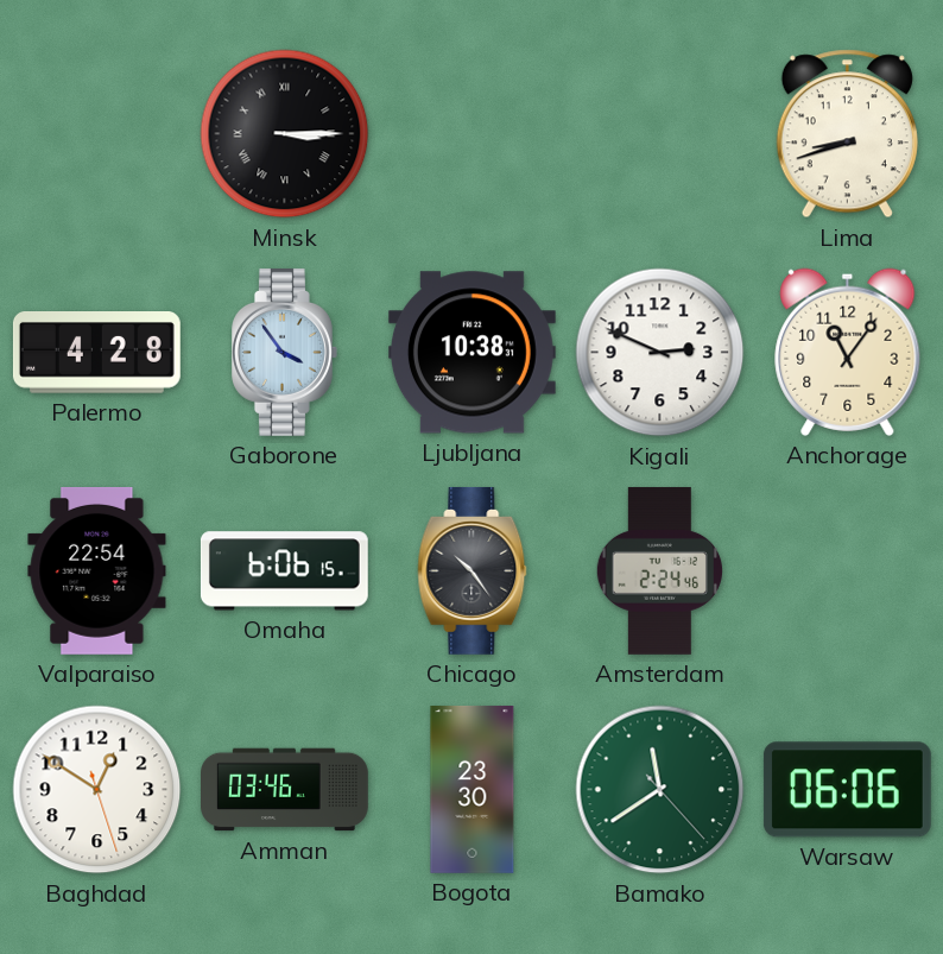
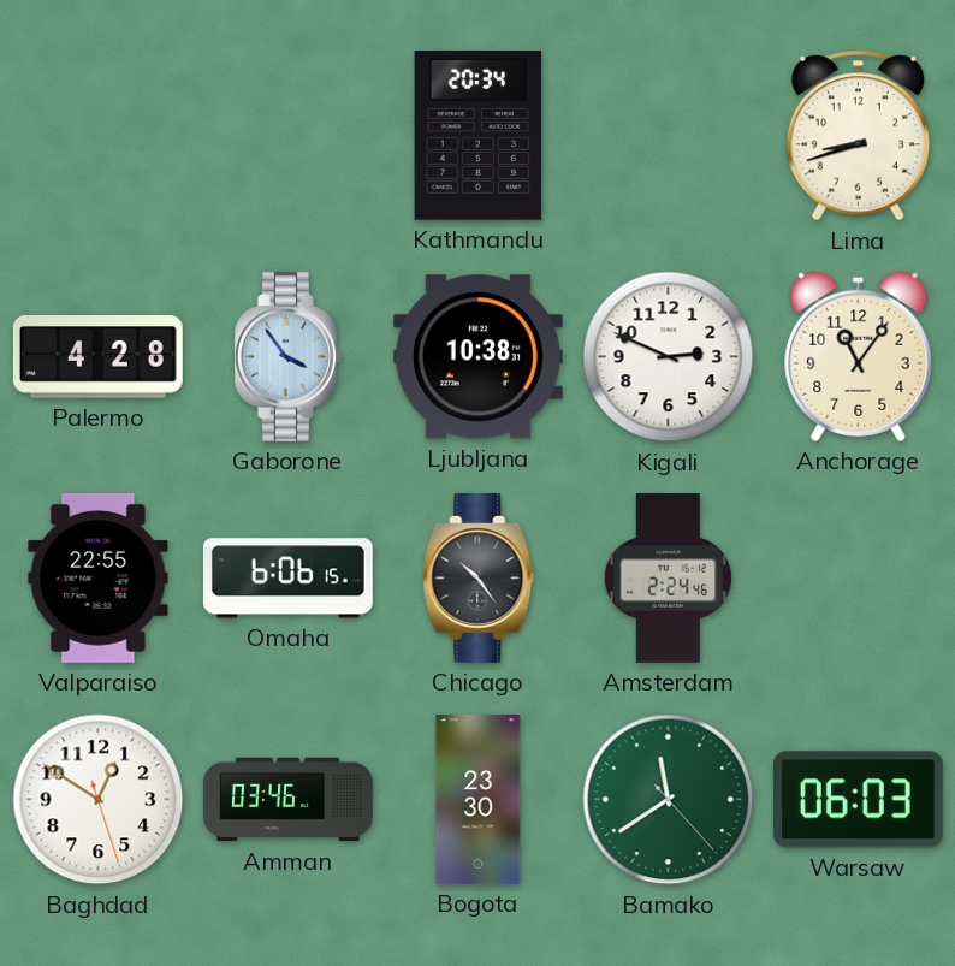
Minsk: 3:15 -> none (285, 134)
Kathmandu: none -> 20:34 (479, 135)
Valparaiso: 22:54 -> 22:55 (99, 577)
Warsaw: 06:06 -> 06:03 (858, 800)
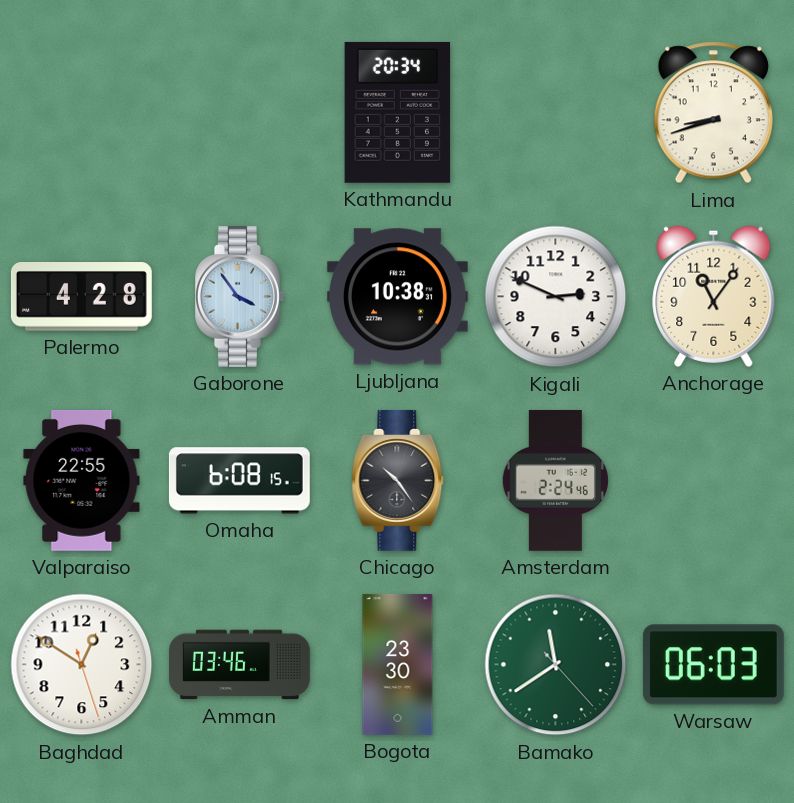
Omaha: 6:06 -> 6:08 (239, 481)
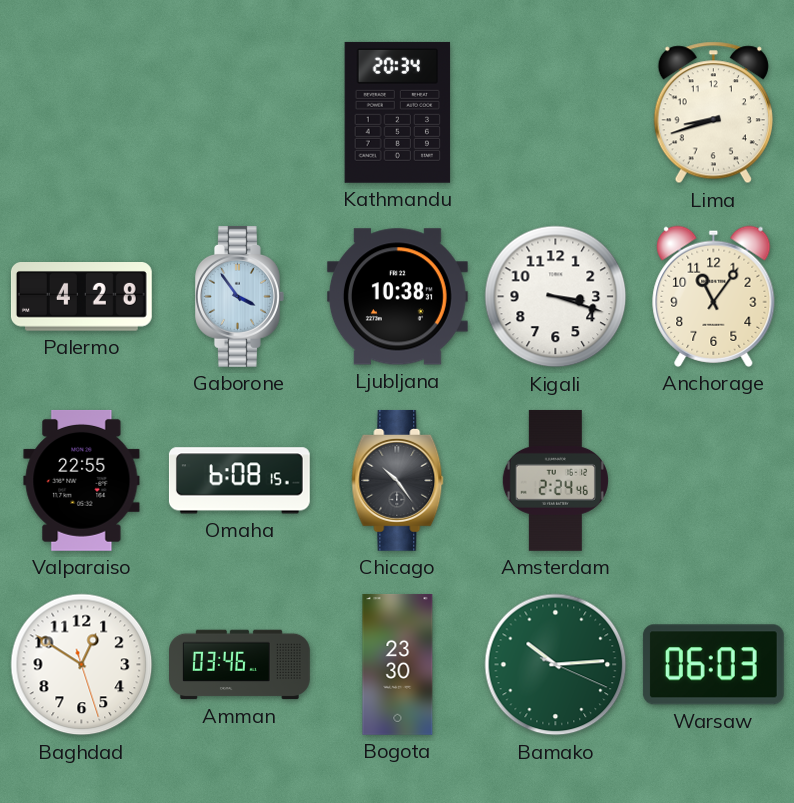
Kigali: 2:49 -> 3:18 (556, 297)
Bamako: 11:39 -> 10:14 (556, 665)
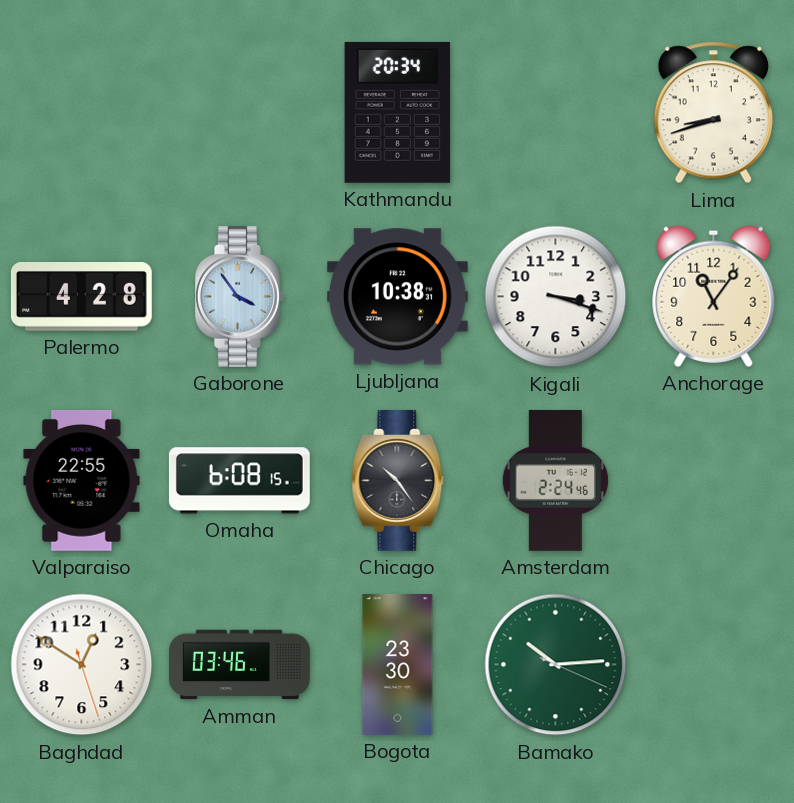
Warsaw: 06:03 -> none (713, 665)
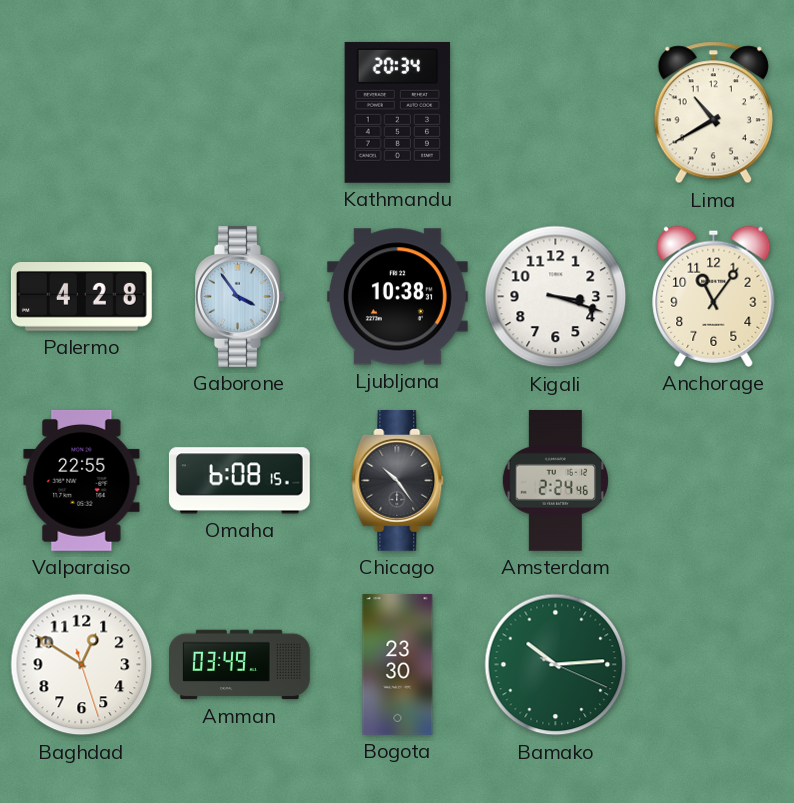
Lima: 8:42 -> 10:40 (713, 113)
Amman: 03:46 -> 03:49 (240, 665)
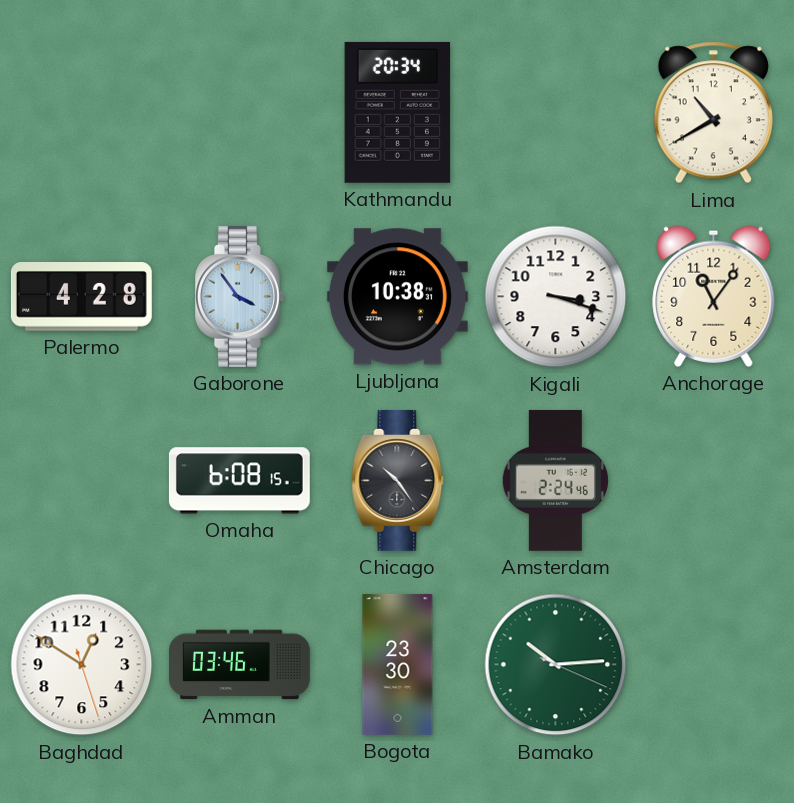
Valparaiso: 22:55 -> none (82, 480)
Amman: 03:49 -> 03:46 (240, 665)
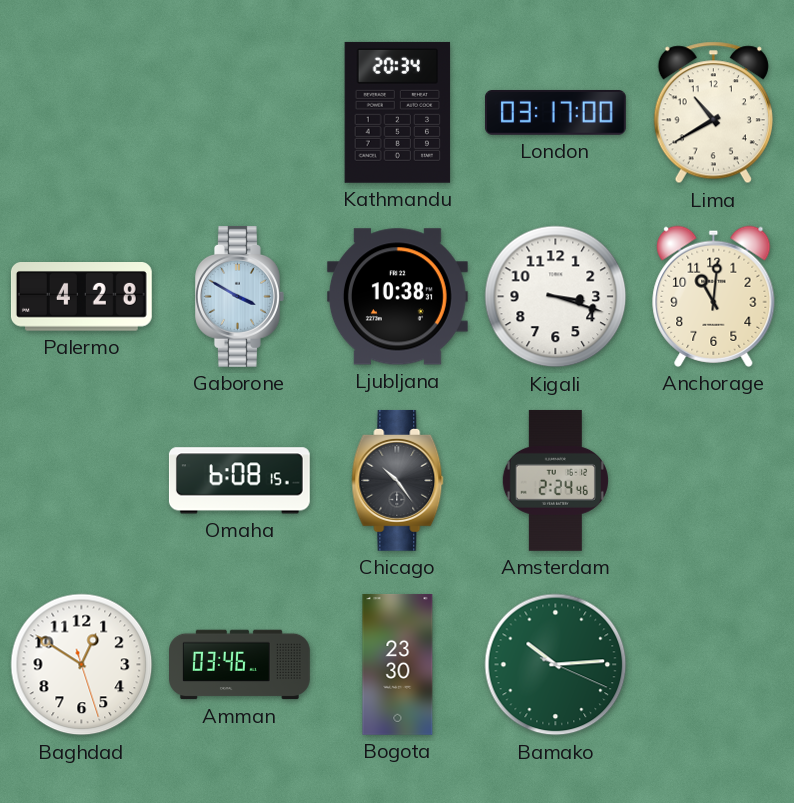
London: none -> 03:17 (555, 113)
Gaborone: 3:54 -> 3:50 (240, 296)
Anchorage: 11:06 -> 11:01 (714, 296)
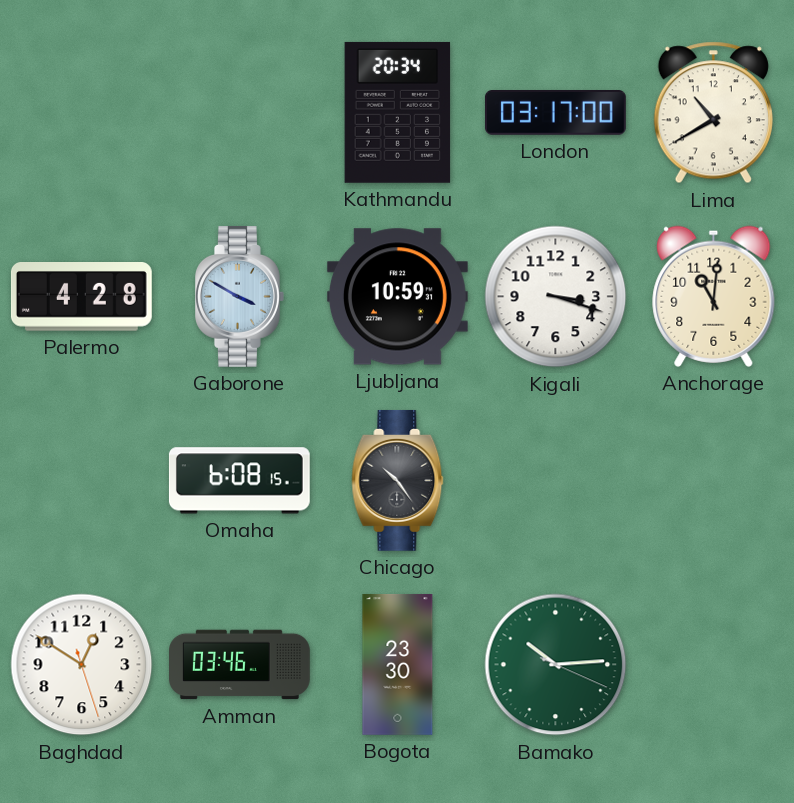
Ljubljana: 10:38 -> 10:59 (397, 297)
Amsterdam: 2:24 -> none (555, 480)
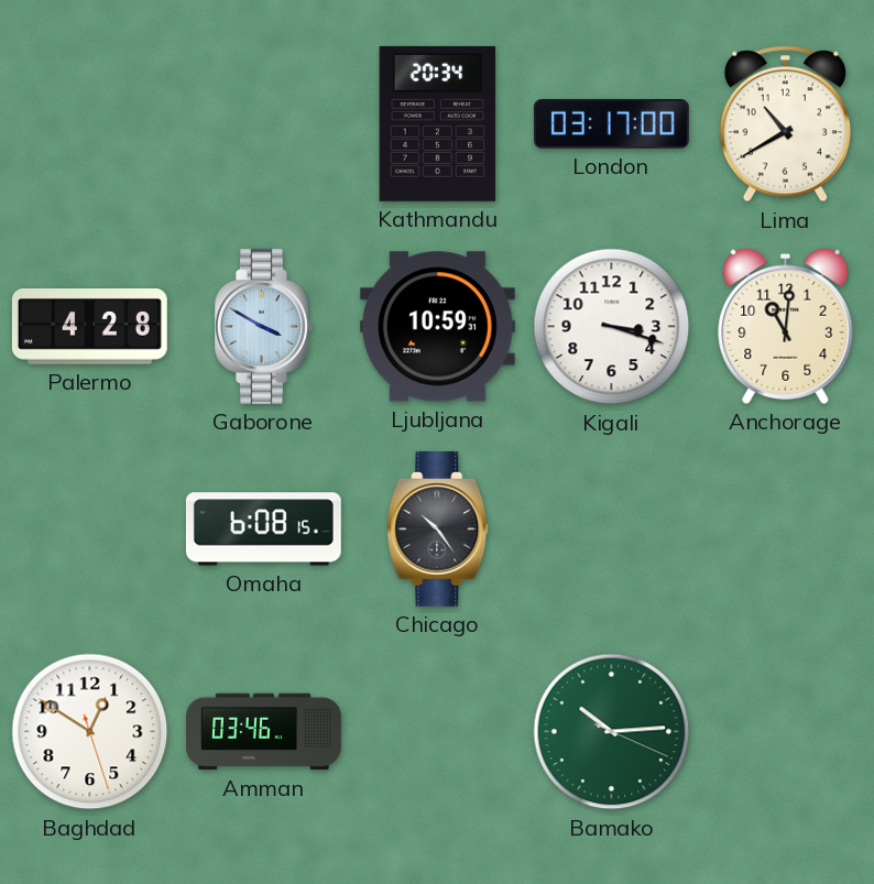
Bogota: 23:30 -> none (398, 665)
